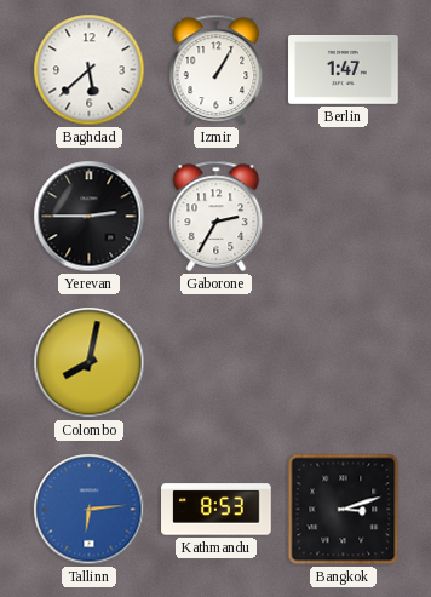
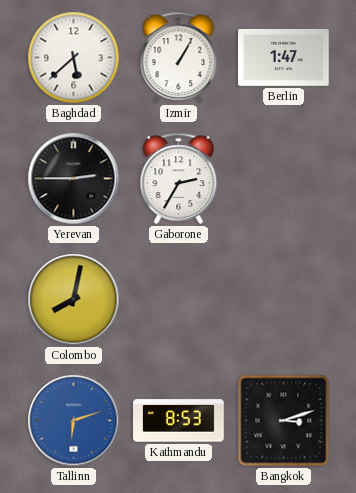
Tallinn: 6:14 -> 6:12 (74, 421)
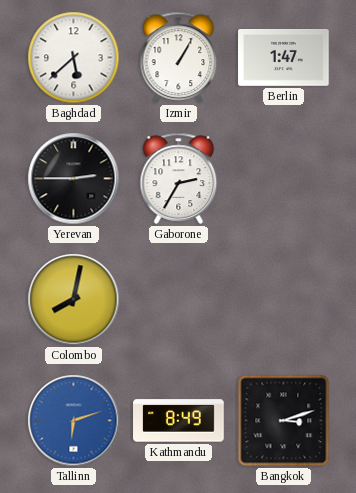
Kathmandu: 8:53 -> 8:49 (179, 421)
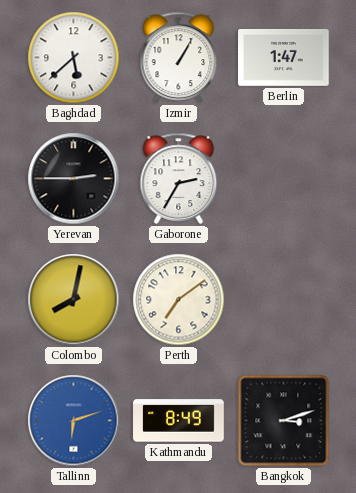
Perth: none -> 7:09 (179, 300)
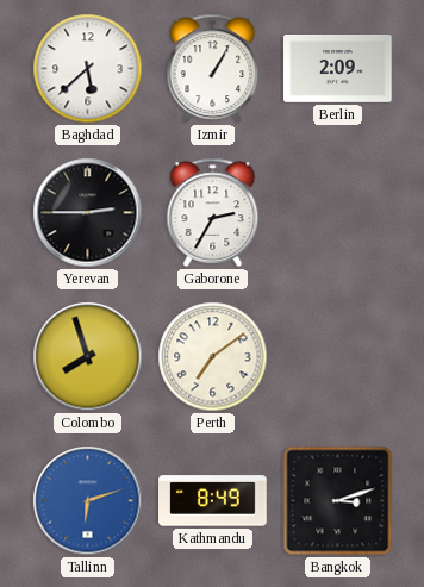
Berlin: 1:47 -> 2:09 (338, 69)
Colombo: 8:02 -> 7:57 (88, 357)
